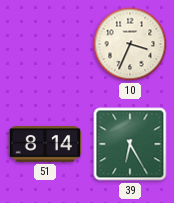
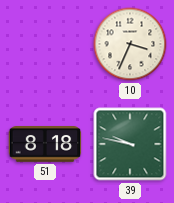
51: 8:14 -> 8:18 (45, 144)
39: 6:25 -> 9:47 (130, 144)
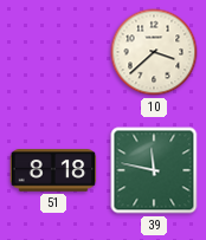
10: 3:34 -> 3:38 (154, 52)
39: 9:47 -> 11:47 (154, 170)
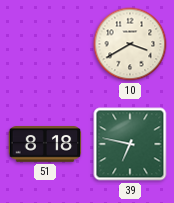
10: 3:38 -> 3:40 (130, 44)
39: 11:47 -> 6:47 (130, 144)
